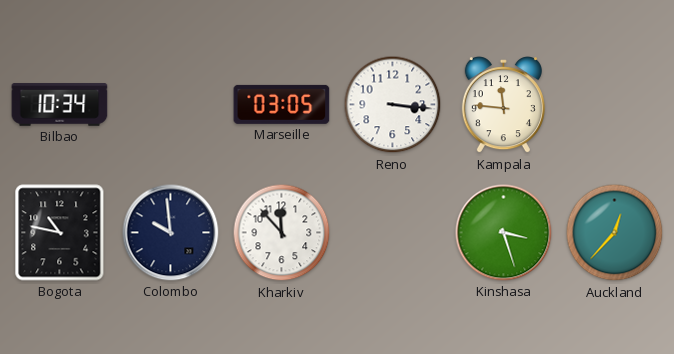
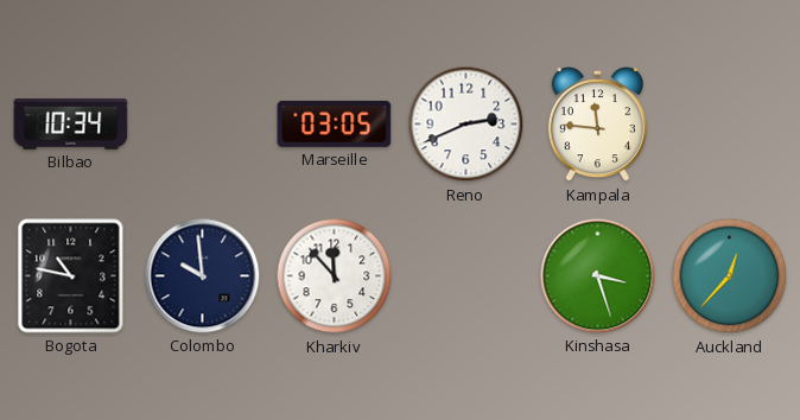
Reno: 3:16 -> 2:41 (466, 125)
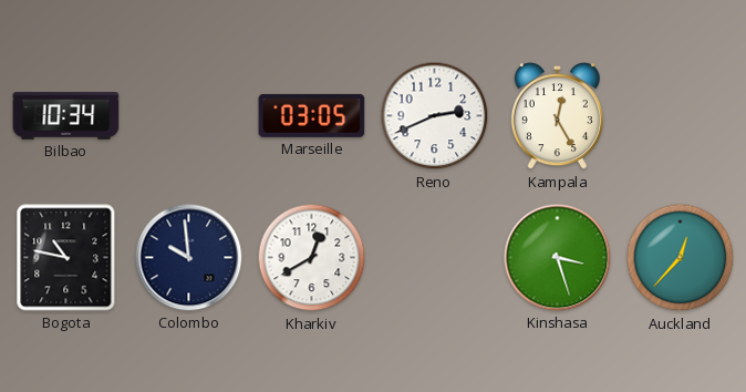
Kampala: 11:46 -> 12:25 (557, 116)
Kharkiv: 11:53 -> 12:40 (312, 258)
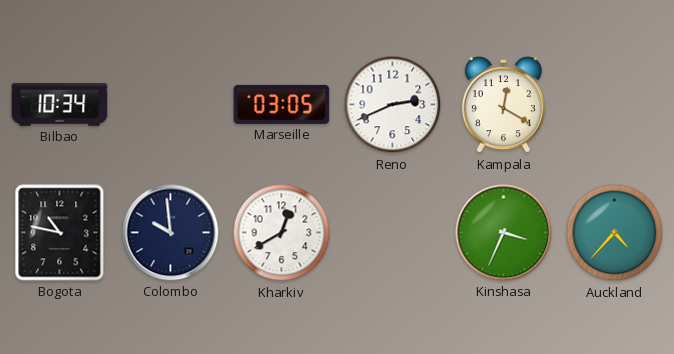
Kampala: 12:25 -> 12:20 (503, 105)
Kinshasa: 3:27 -> 3:34 (504, 233)
Auckland: 12:37 -> 4:37 (615, 233)
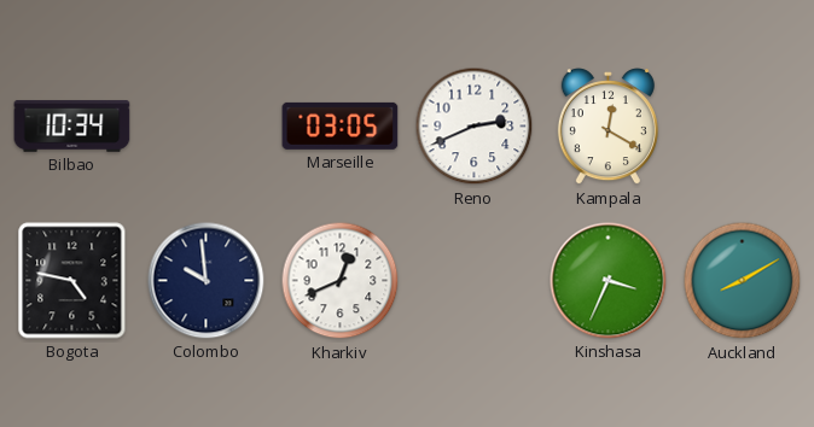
Bogota: 10:47 -> 4:47 (72, 281)
Kharkiv: 12:40 -> 12:41 (341, 281)
Auckland: 4:37 -> 8:10 (743, 281)
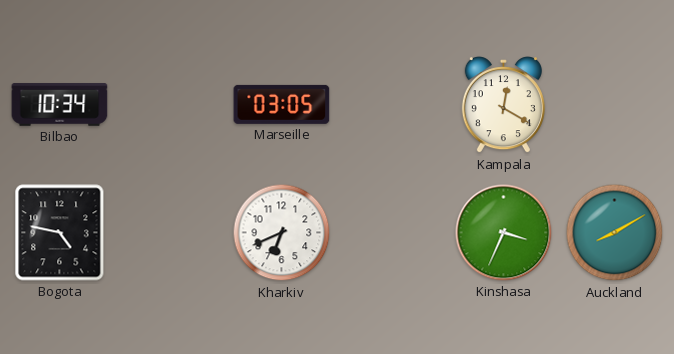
Reno: 2:41 -> none (475, 127)
Colombo: 9:59 -> none (207, 281)
Kharkiv: 12:41 -> 6:41 (282, 233)
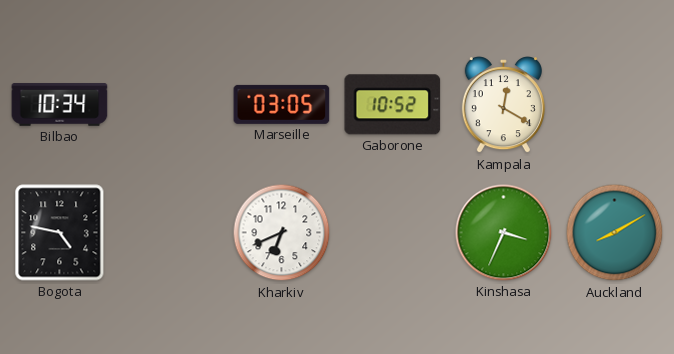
Gaborone: none -> 10:52 (393, 105)
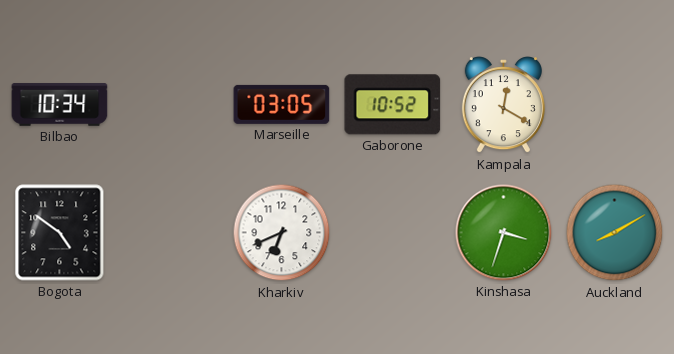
Bogota: 4:47 -> 4:51 (60, 233)
Kinshasa: 3:34 -> 3:33 (504, 233)
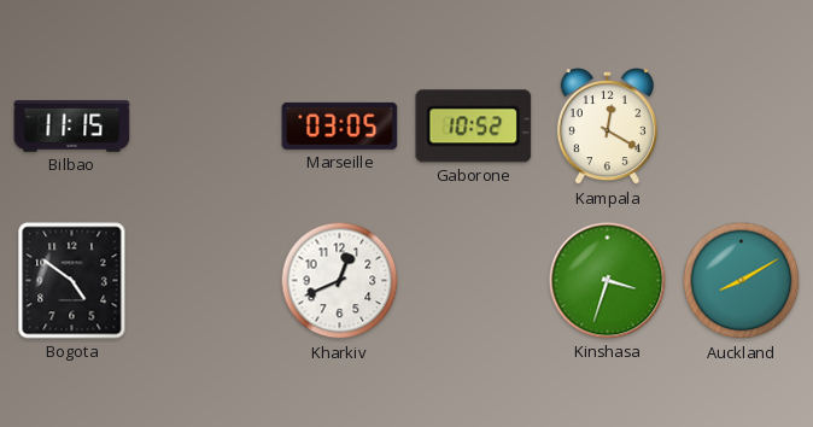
Bilbao: 10:34 -> 11:15 (72, 127)
Kharkiv: 6:41 -> 12:41 (340, 281)
